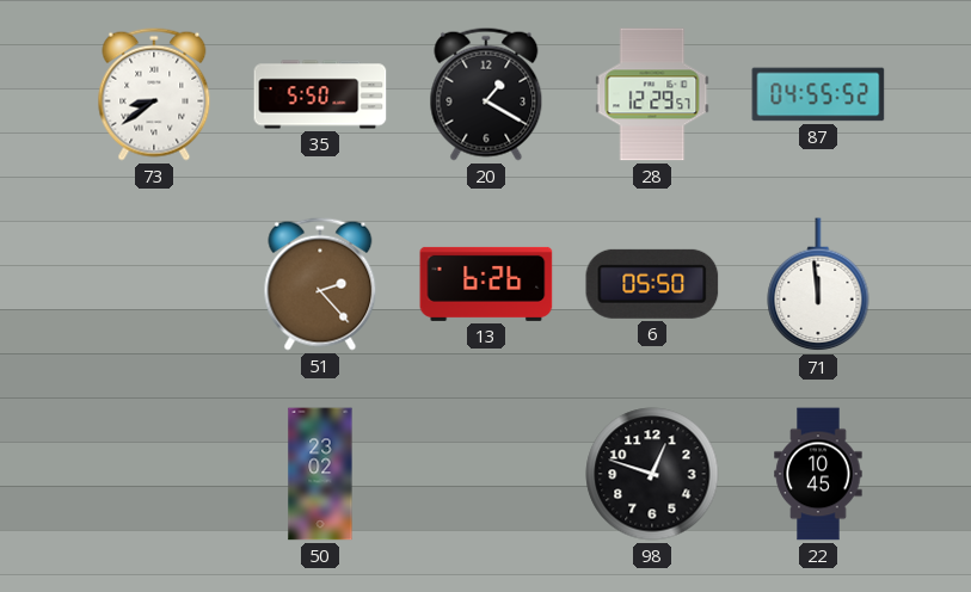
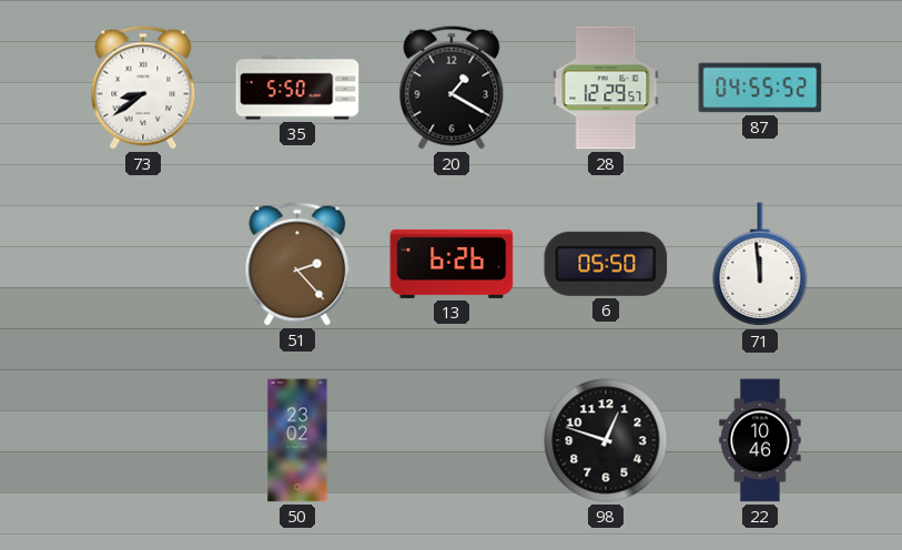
22: 10:45 -> 10:46 (760, 440)
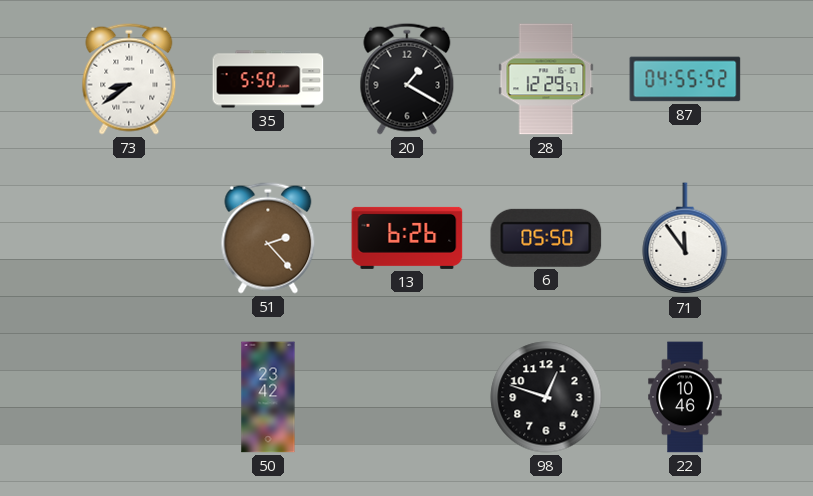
71: 11:59 -> 11:54 (685, 239)
50: 23:02 -> 23:42 (268, 397)
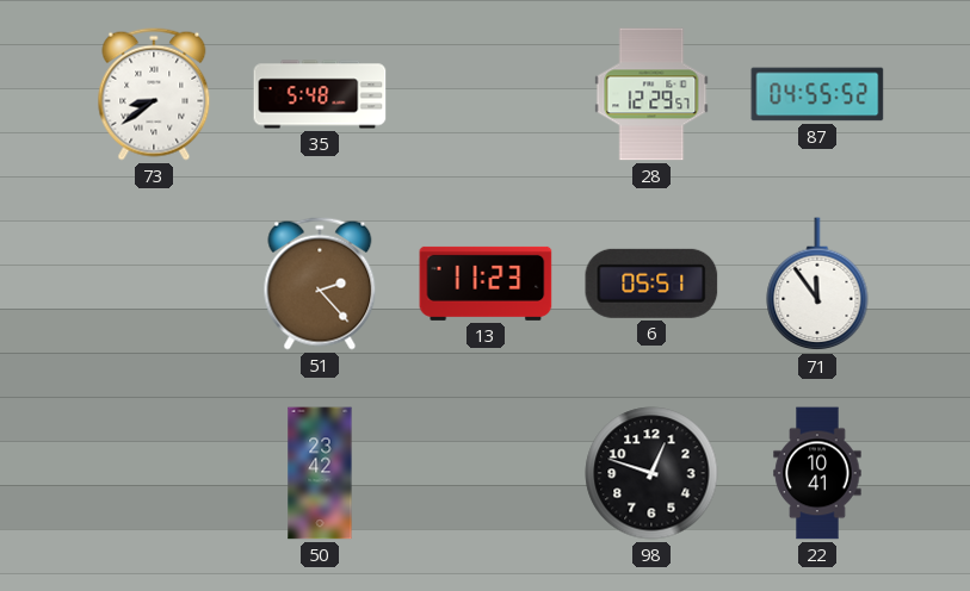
35: 5:50 -> 5:48 (320, 94)
20: 1:20 -> none (407, 79)
13: 6:26 -> 11:23 (486, 284)
6: 05:50 -> 05:51 (651, 284)
22: 10:46 -> 10:41 (817, 473)
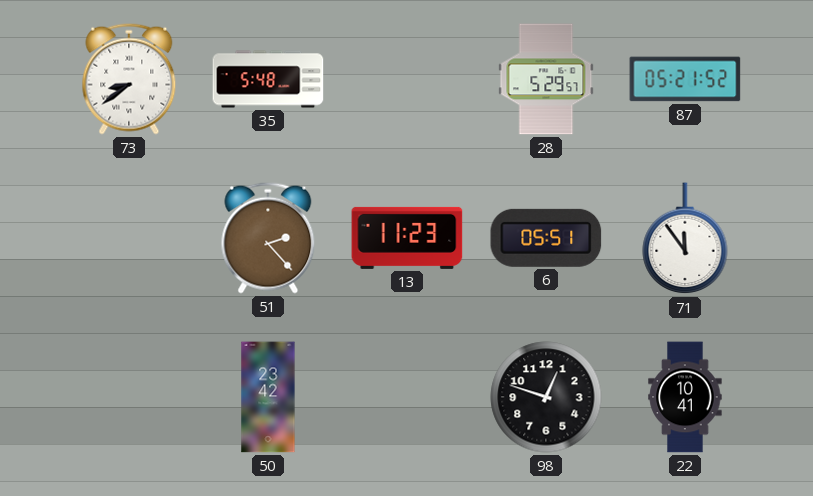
28: 12:29 -> 5:29 (546, 79)
87: 04:55 -> 05:21 (685, 79)
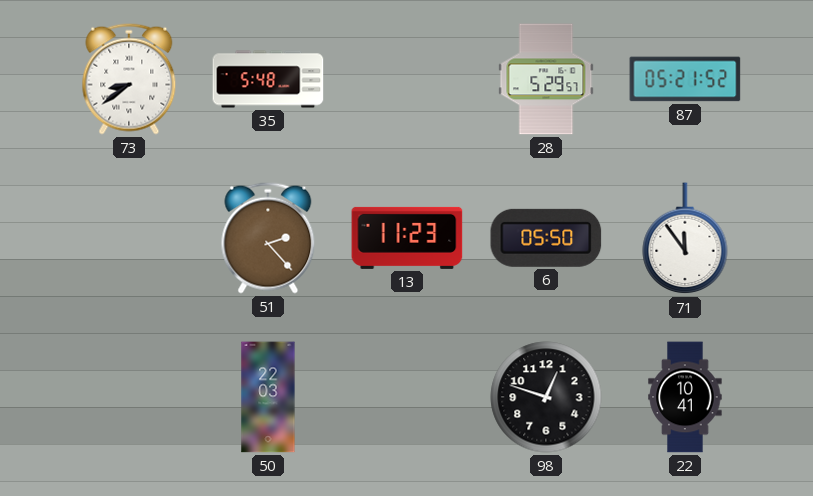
6: 05:51 -> 05:50 (546, 238)
50: 23:42 -> 22:03 (268, 397)
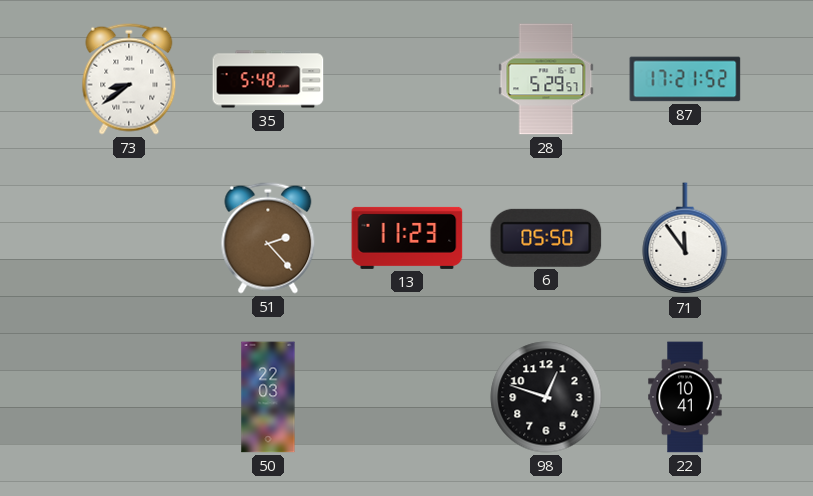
87: 05:21 -> 17:21 (685, 79)
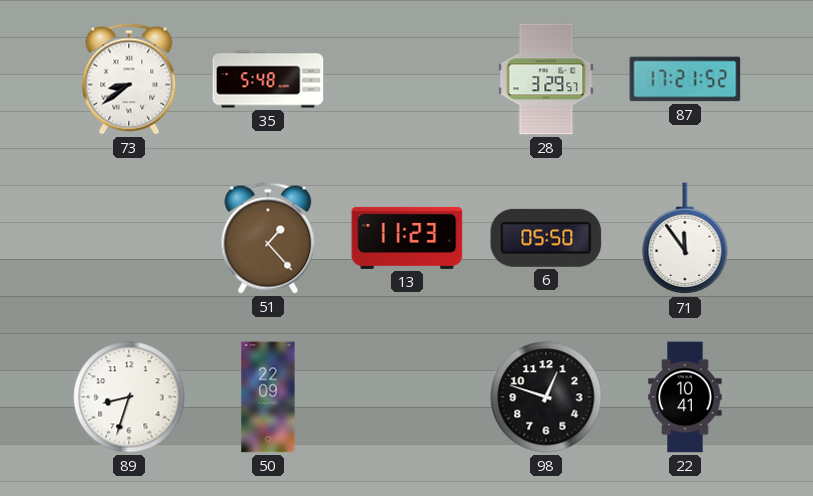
28: 5:29 -> 3:29 (546, 79)
51: 2:23 -> 1:23 (268, 238)
89: none -> 8:33 (129, 397)
50: 22:03 -> 22:09 (268, 397)
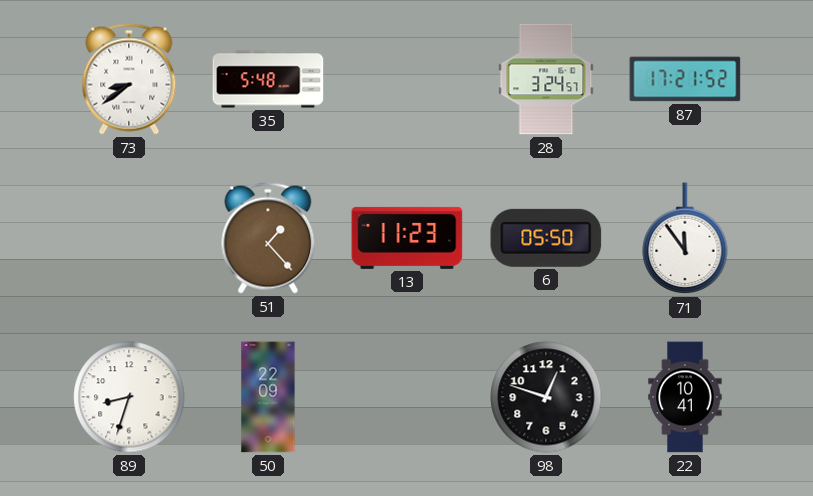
28: 3:29 -> 3:24 (546, 79)
